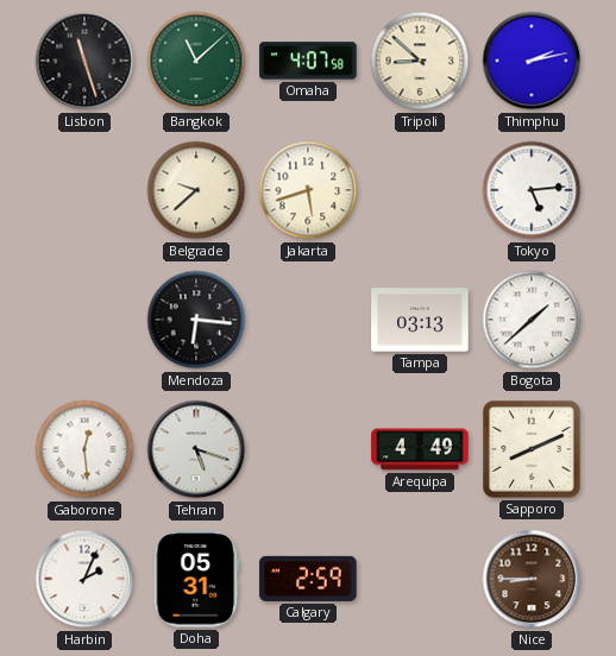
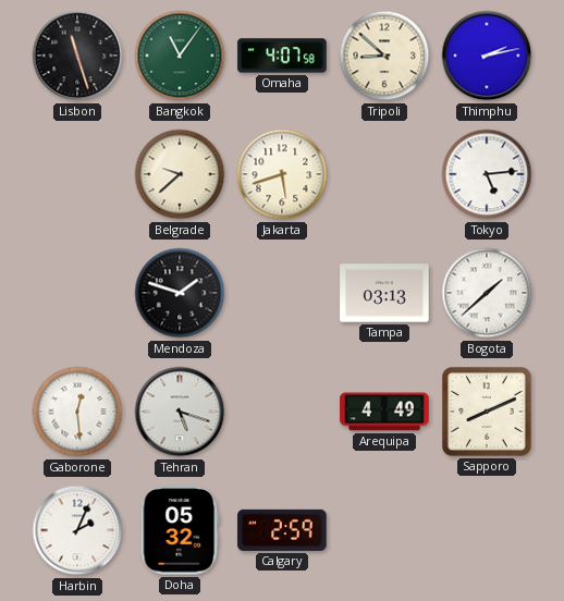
Bangkok: 11:08 -> 11:06 (180, 56)
Mendoza: 6:16 -> 1:48 (180, 293)
Doha: 05:31 -> 05:32 (180, 530)
Nice: 8:45 -> none (532, 579)
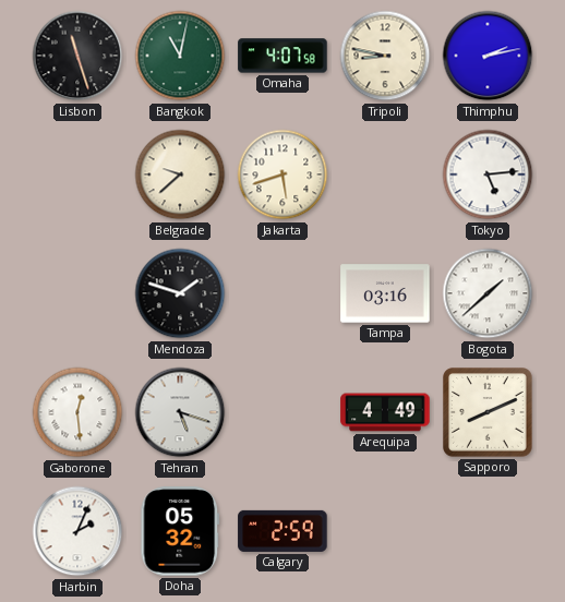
Bangkok: 11:06 -> 11:02 (180, 56)
Tripoli: 8:52 -> 8:47 (385, 56)
Tampa: 03:13 -> 03:16 (385, 293)
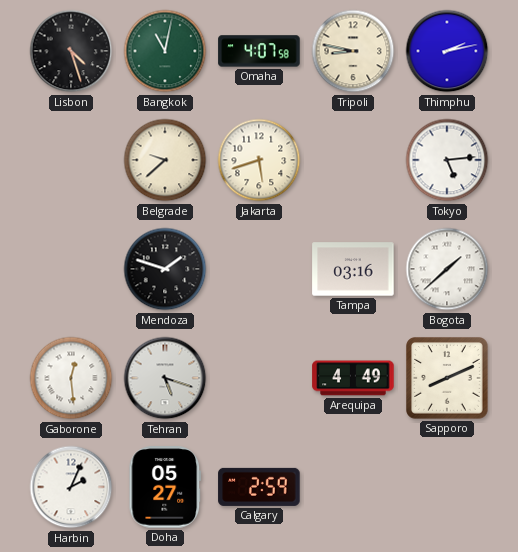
Lisbon: 11:27 -> 4:27 (71, 51)
Doha: 05:32 -> 05:27 (165, 487)
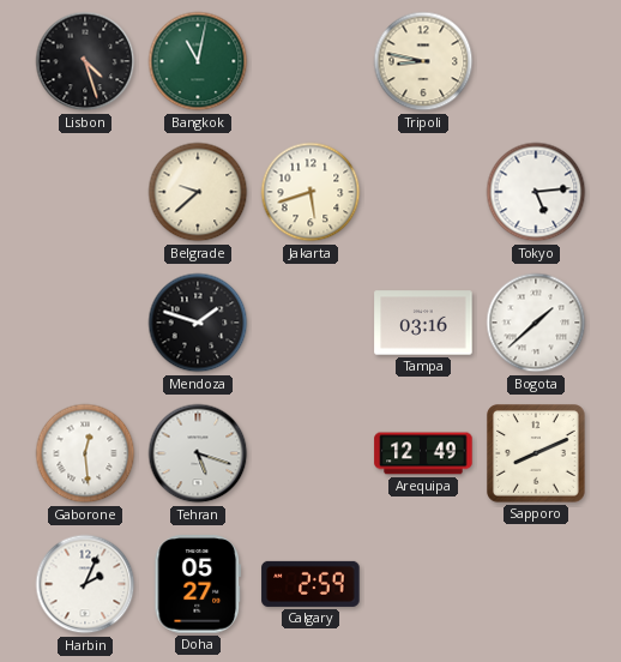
Omaha: 4:07 -> none (259, 51)
Thimphu: 2:13 -> none (447, 51)
Arequipa: 4:49 -> 12:49 (423, 453)
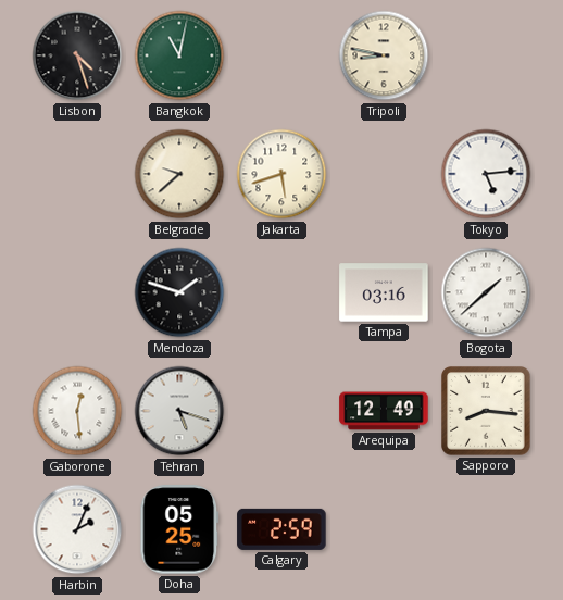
Sapporo: 8:11 -> 8:16 (487, 412)
Doha: 05:27 -> 05:25 (179, 529)
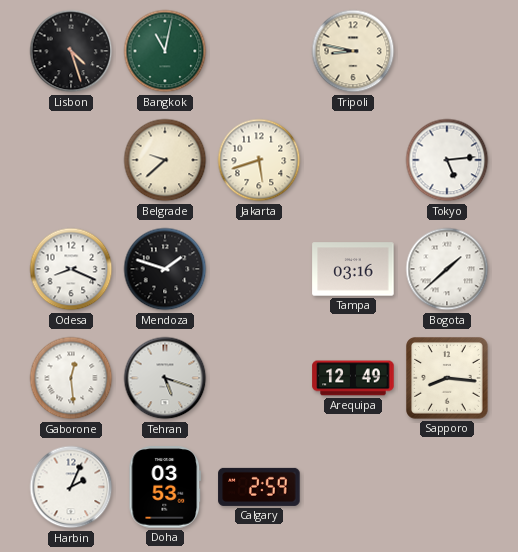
Odesa: none -> 8:19 (71, 269)
Doha: 05:25 -> 03:53 (165, 487)
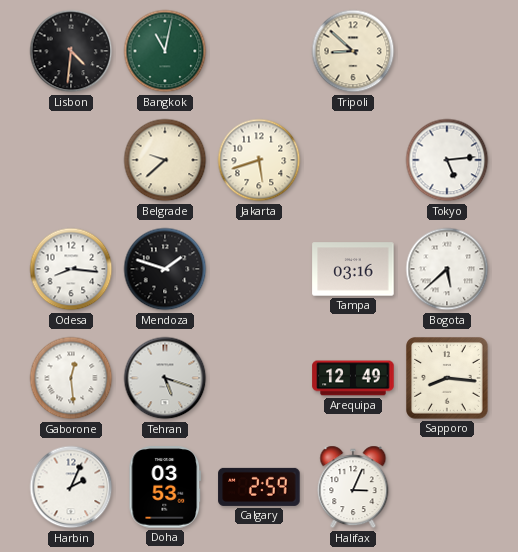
Lisbon: 4:27 -> 4:31 (71, 51)
Tripoli: 8:47 -> 8:52 (353, 51)
Odesa: 8:19 -> 8:16 (71, 269)
Bogota: 1:38 -> 5:38 (447, 269)
Halifax: none -> 3:04 (353, 487)
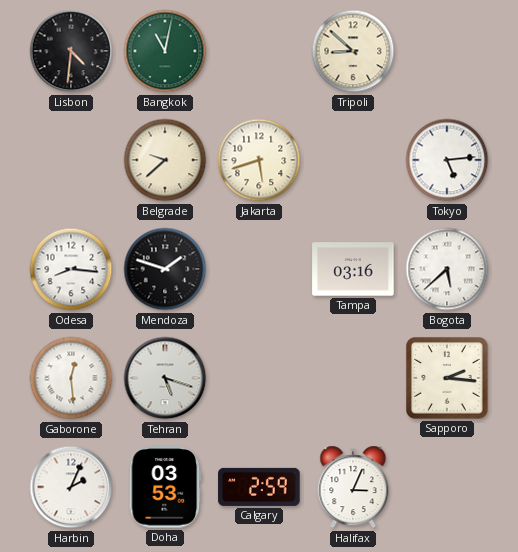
Arequipa: 12:49 -> none (353, 378)
Sapporo: 8:16 -> 2:16 (448, 379)
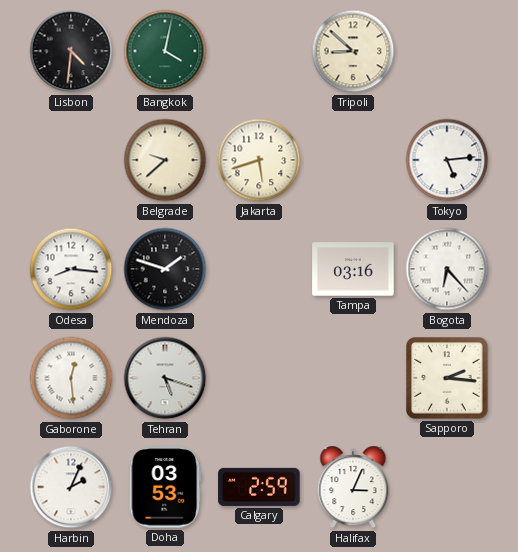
Bangkok: 11:02 -> 4:02 (165, 51)
Bogota: 5:38 -> 6:23 (447, 269)
